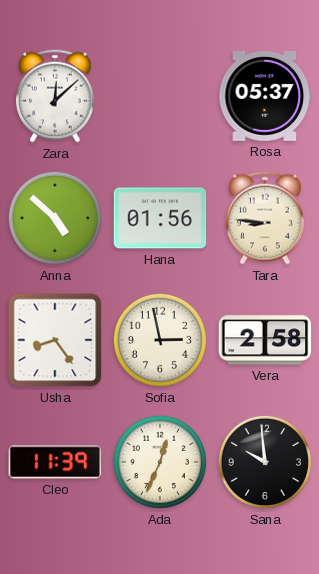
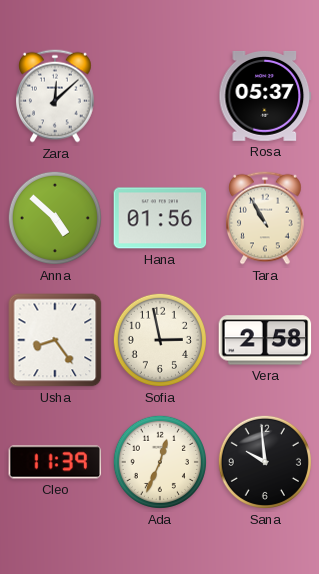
Tara: 8:46 -> 10:55 (266, 218)
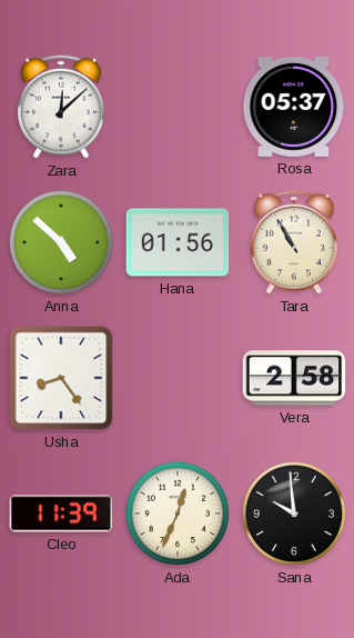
Sofia: 2:58 -> none (160, 340)
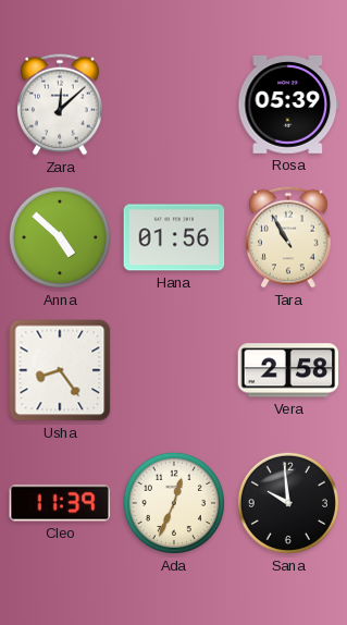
Rosa: 05:37 -> 05:39 (288, 105)
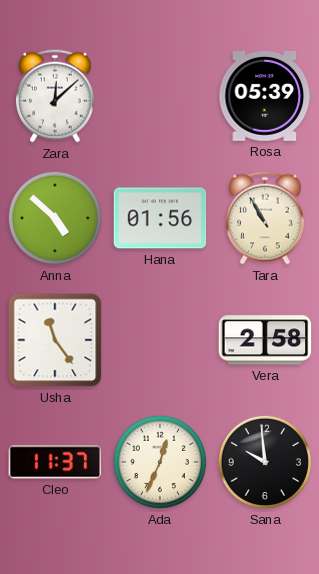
Usha: 8:24 -> 11:24 (55, 340)
Cleo: 11:39 -> 11:37 (55, 462)
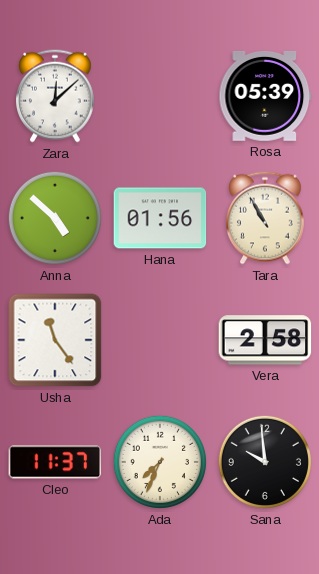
Ada: 12:34 -> 7:34 (160, 462)
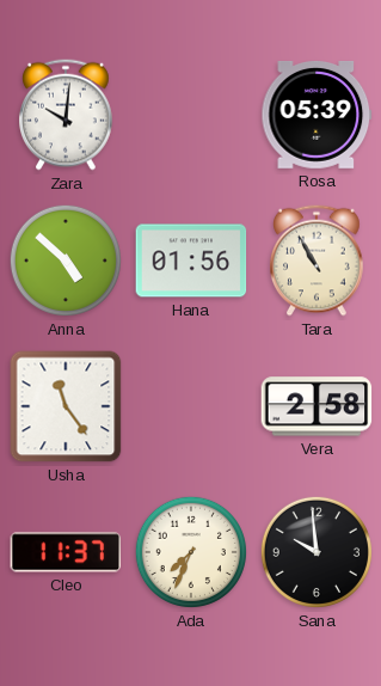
Zara: 12:08 -> 10:01 (67, 115)
